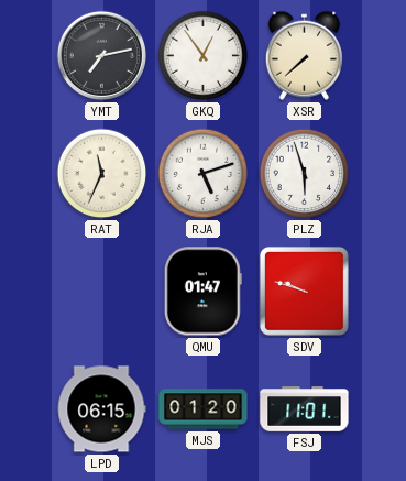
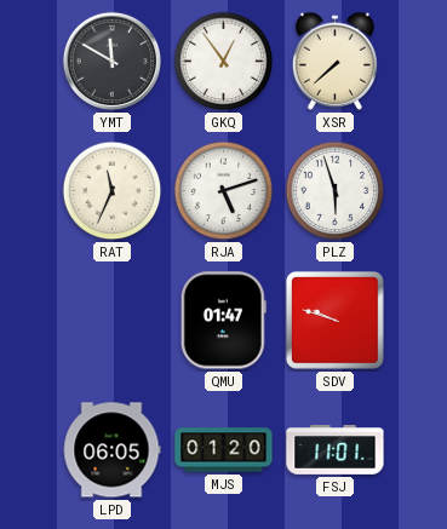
YMT: 7:13 -> 11:50 (111, 61)
LPD: 06:15 -> 06:05 (111, 450)
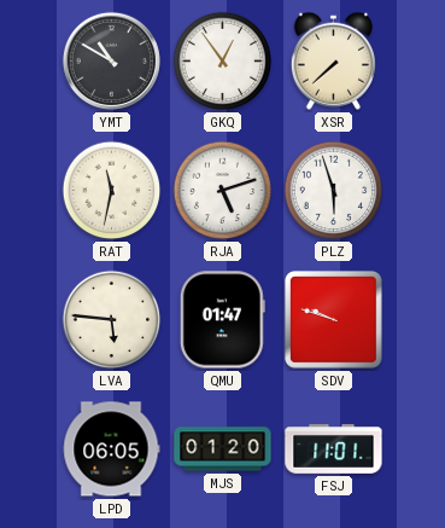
YMT: 11:50 -> 10:50 (111, 60)
RAT: 11:34 -> 11:32 (112, 191)
LVA: none -> 5:46 (112, 320)
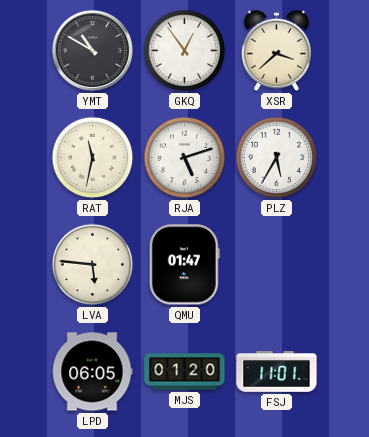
XSR: 7:38 -> 3:38 (276, 50)
PLZ: 5:57 -> 5:35 (277, 158)
SDV: 9:48 -> none (333, 319)
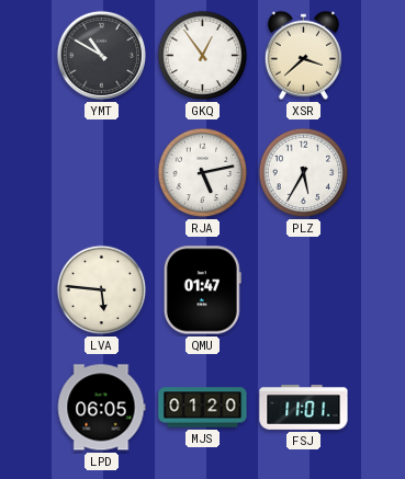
RAT: 11:32 -> none (93, 158)
RJA: 5:12 -> 5:13 (203, 173)
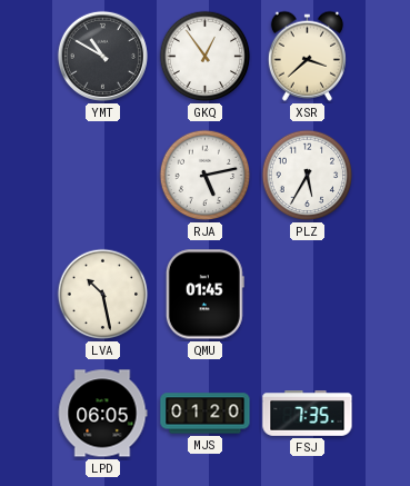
LVA: 5:46 -> 10:28 (103, 295)
QMU: 01:47 -> 01:45 (204, 295)
FSJ: 11:01 -> 7:35 (308, 414)
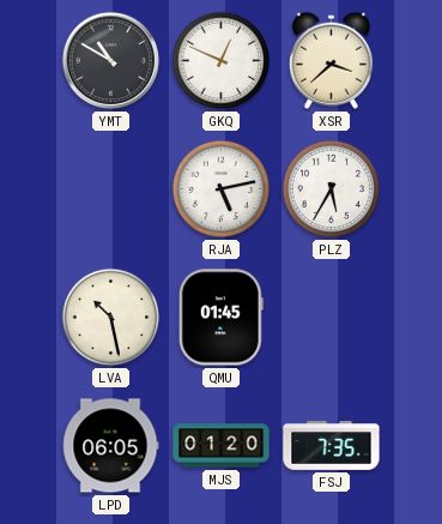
GKQ: 12:54 -> 12:49 (222, 61)
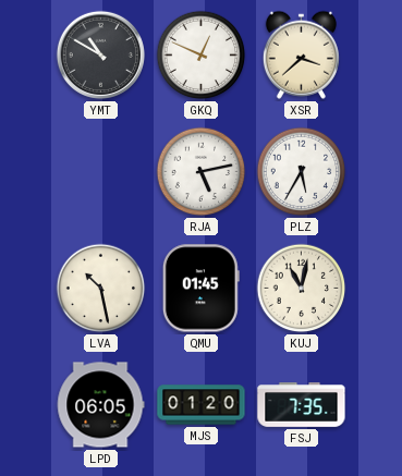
KUJ: none -> 11:02 (302, 289)
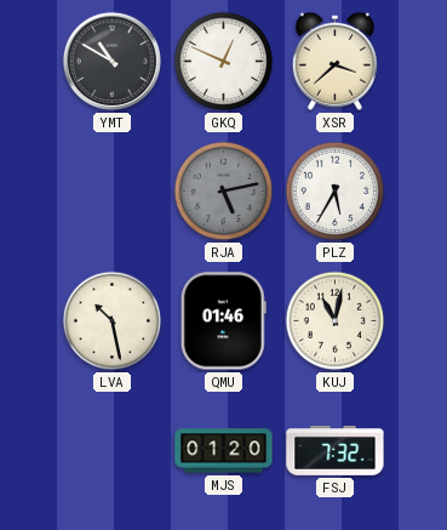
RJA dial: white -> grey (224, 192)
QMU: 01:45 -> 01:46 (223, 321)
LPD: 06:05 -> none (100, 405)
FSJ: 7:35 -> 7:32 (336, 451)
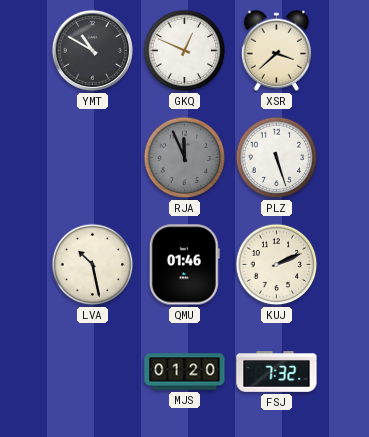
RJA: 5:13 -> 11:56 (185, 158)
PLZ: 5:35 -> 5:27 (277, 158)
KUJ: 11:02 -> 2:11 (277, 265)
